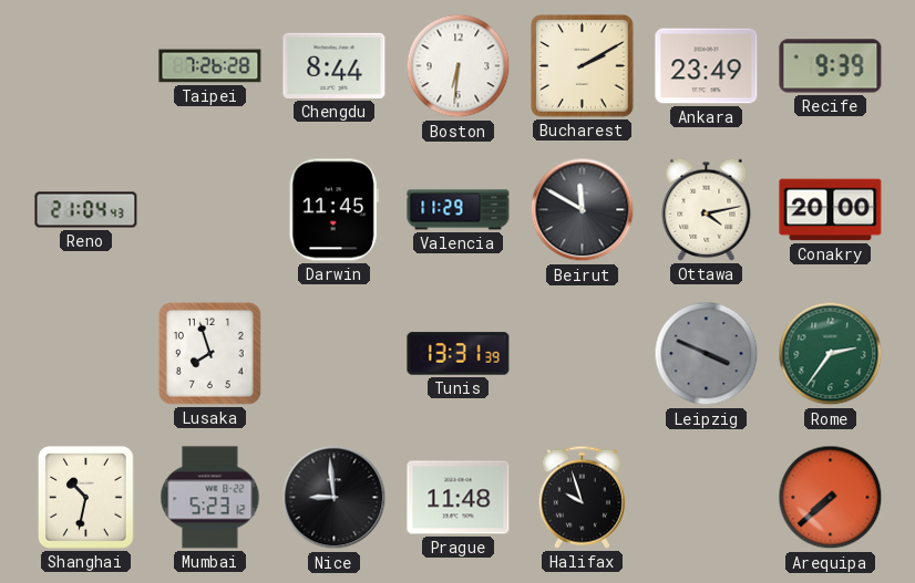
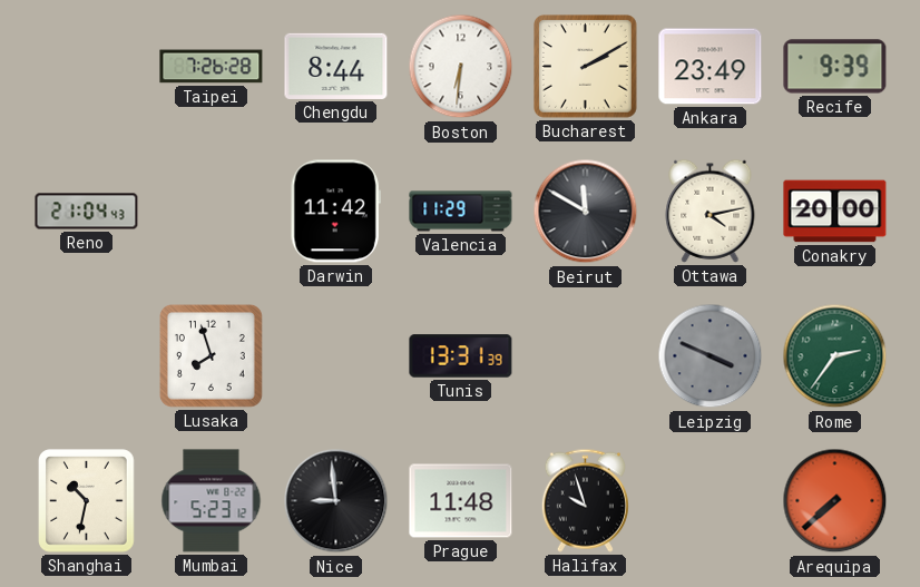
Darwin: 11:45 -> 11:42 (335, 212)
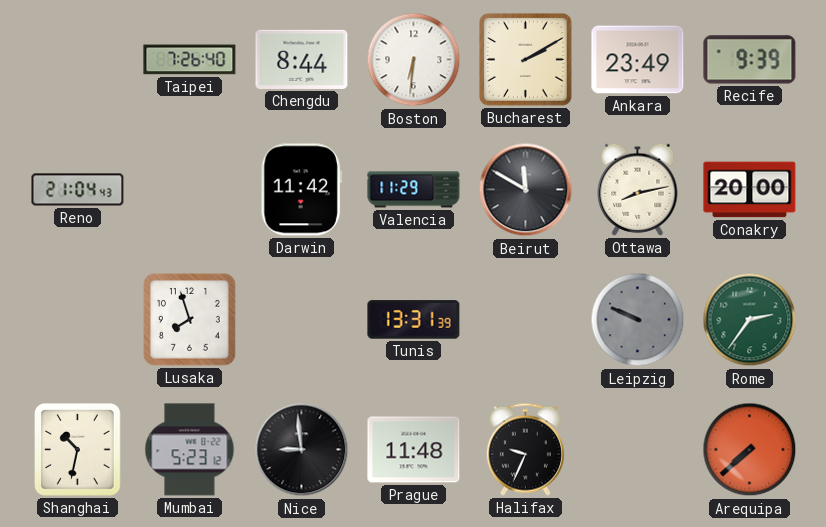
Taipei: 7:26:28 -> 7:26:40 (190, 60)
Ottawa: 4:13 -> 8:13 (638, 189)
Leipzig: 3:49 -> 9:49 (638, 320)
Halifax: 9:57 -> 9:34 (525, 449)
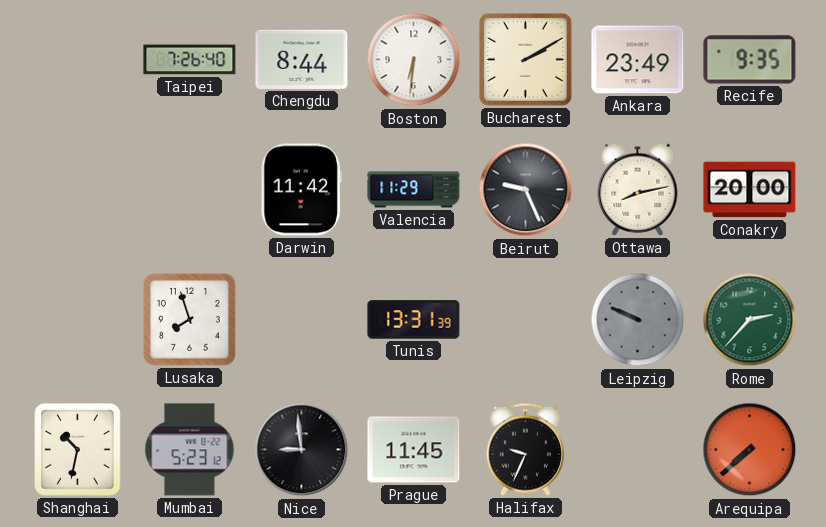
Recife: 9:39 -> 9:35 (750, 60)
Reno: 21:04 -> none (78, 190)
Beirut: 11:50 -> 9:26 (526, 190)
Rome: 2:36 -> 2:37 (750, 320)
Prague: 11:48 -> 11:45 (414, 450)
